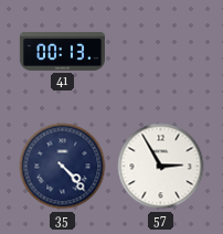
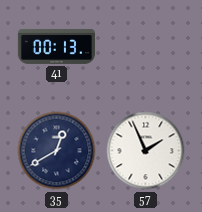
35: 4:23 -> 12:40 (57, 151)
57: 2:55 -> 1:56 (146, 151)
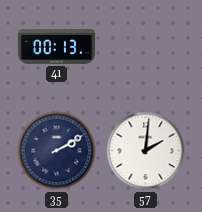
35: 12:40 -> 2:10 (57, 151)
57: 1:56 -> 2:01 (146, 151)
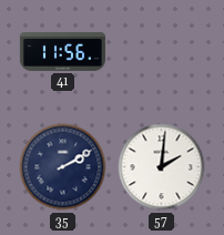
41: 00:13 -> 11:56 (62, 51)
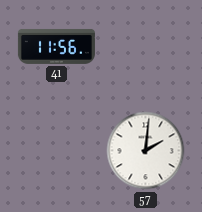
35: 2:10 -> none (63, 167)
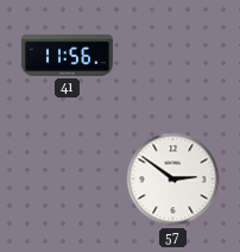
57: 2:01 -> 2:51 (173, 179)
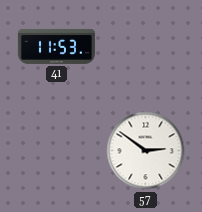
41: 11:56 -> 11:53 (56, 46)
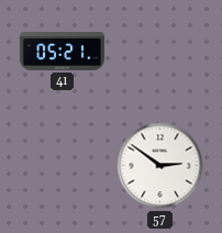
41: 11:53 -> 05:21 (62, 51)
